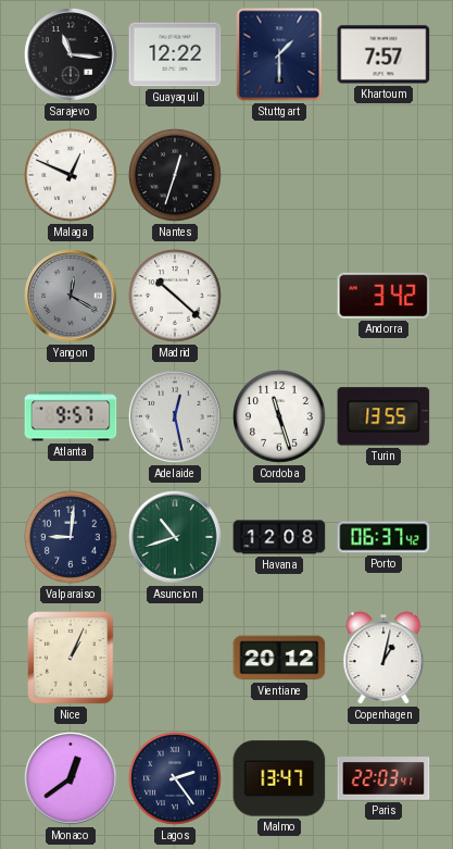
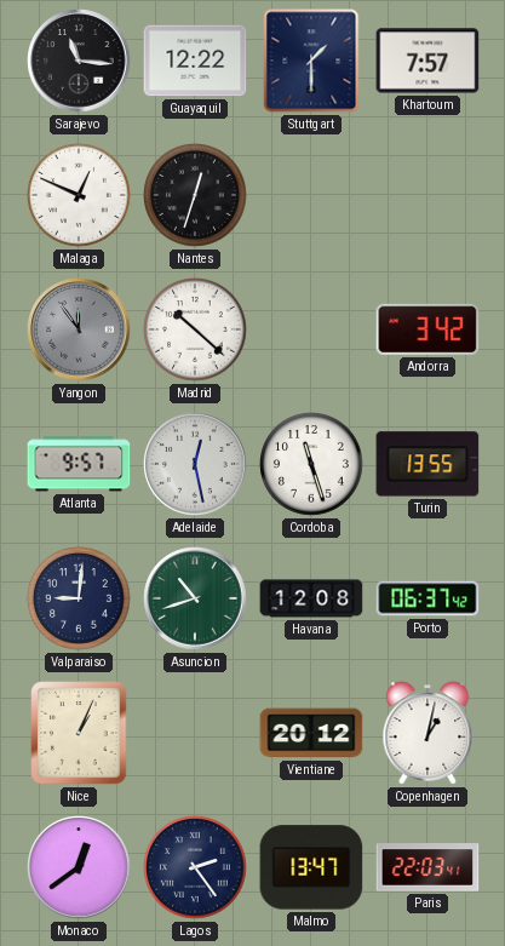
Yangon: 12:20 -> 11:54 (79, 329)
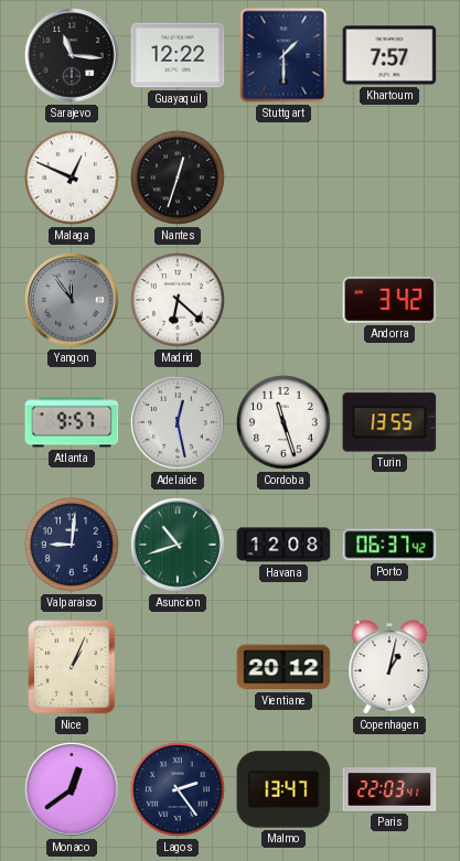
Madrid: 10:22 -> 6:22 (179, 301)
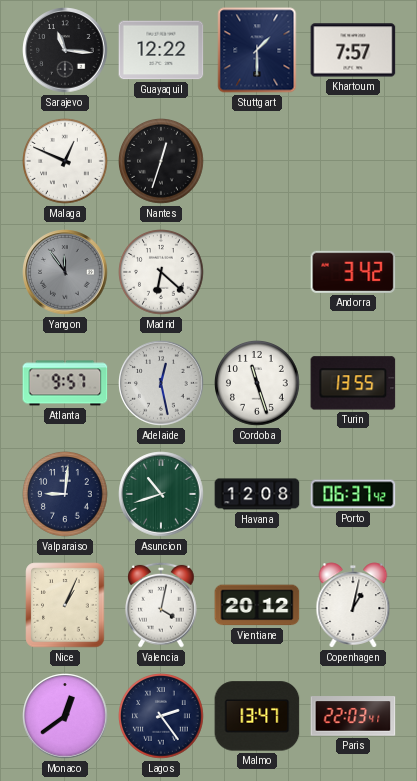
Valencia: none -> 4:02 (162, 605)
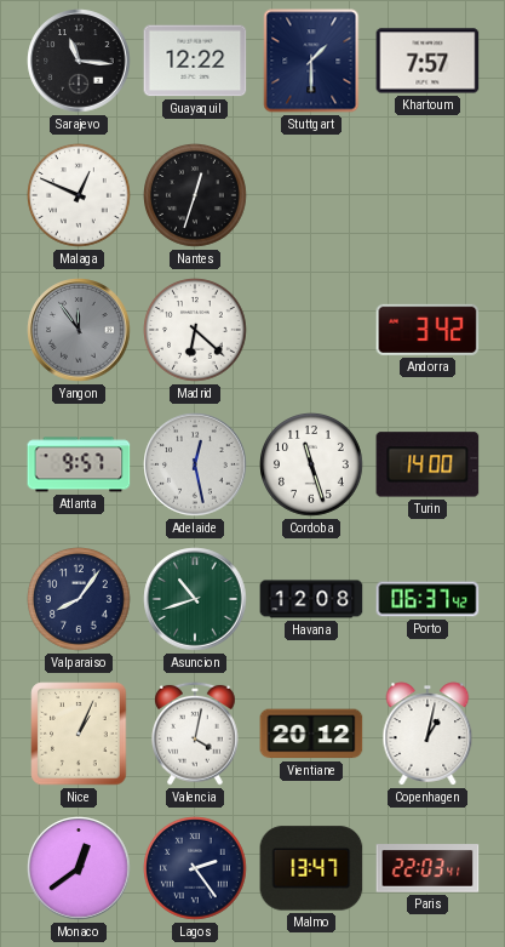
Turin: 13:55 -> 14:00 (427, 464)
Valparaiso: 9:01 -> 8:06 (80, 600)
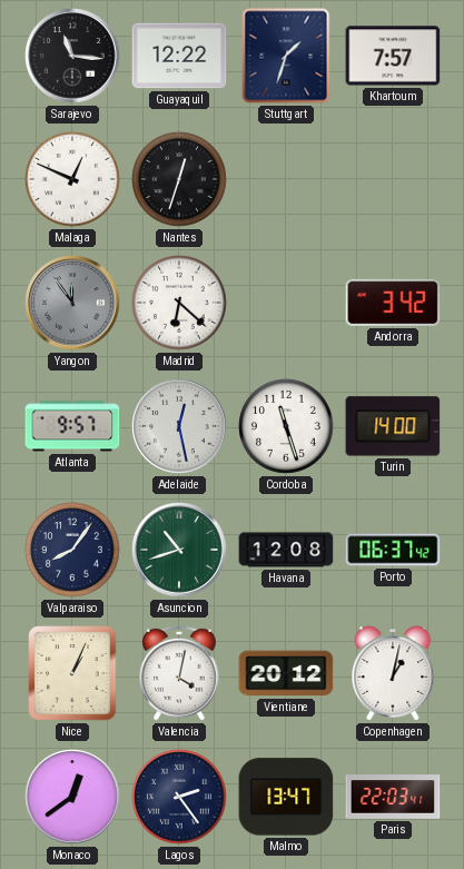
Stuttgart: 1:30 -> 1:33 (286, 56)
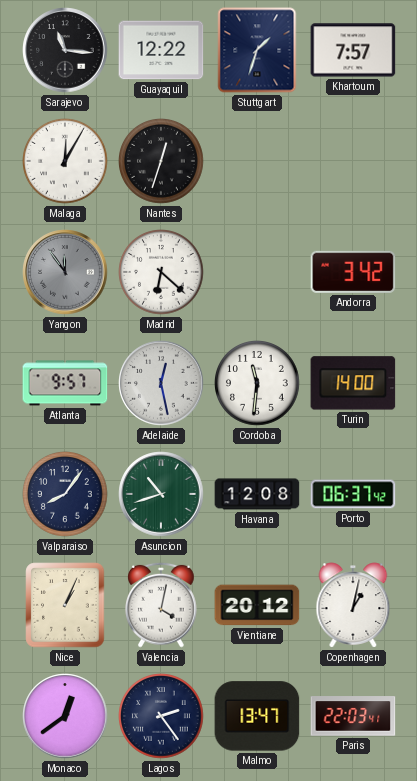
Malaga: 12:49 -> 12:05 (66, 162)
Cordoba: 11:27 -> 11:31 (258, 384)
